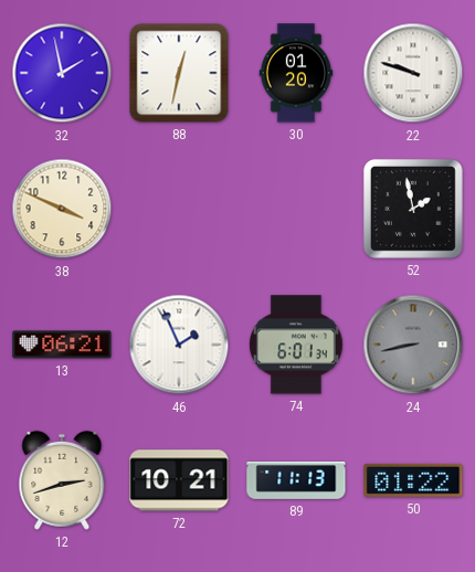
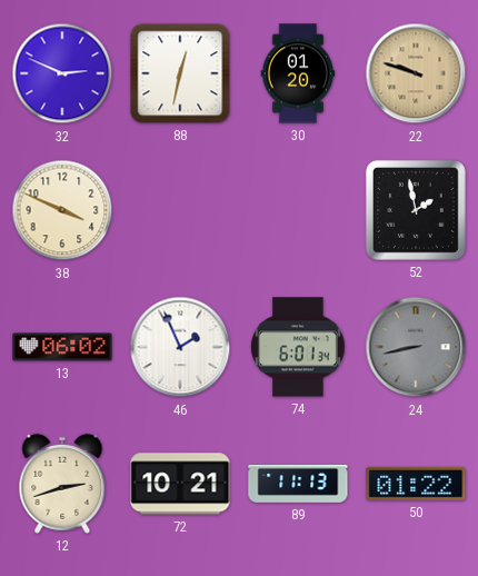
32: 1:58 -> 2:49 (62, 73)
22 dial: white -> champagne (416, 73)
13: 06:21 -> 06:02 (62, 347)
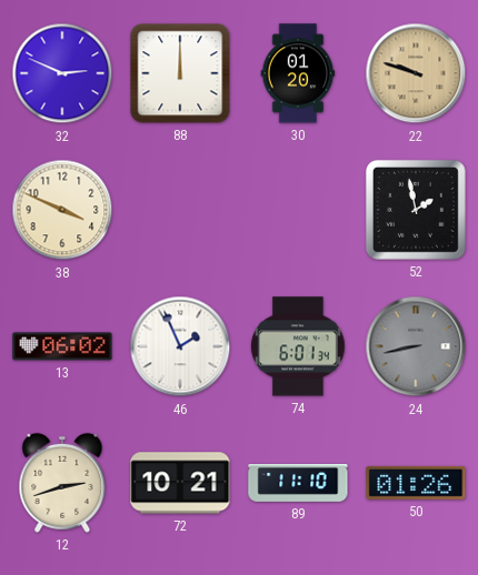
88: 12:32 -> 12:00 (180, 73)
89: 11:13 -> 11:10 (298, 484)
50: 01:22 -> 01:26 (416, 483)
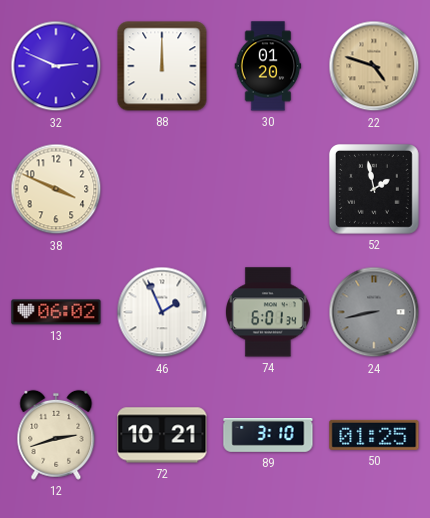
22: 9:48 -> 4:48 (374, 66)
89: 11:10 -> 3:10 (268, 436)
50: 01:26 -> 01:25 (374, 435)
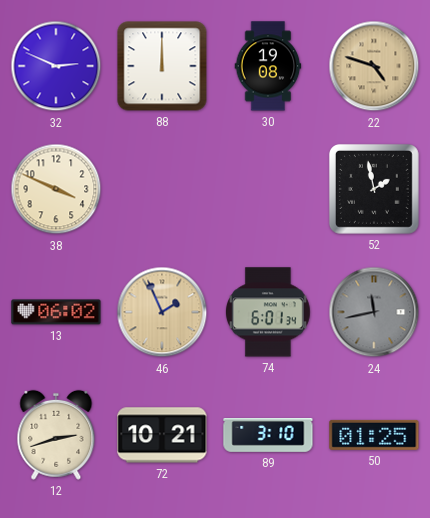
30: 01:20 -> 19:08 (268, 66)
46 dial: white -> champagne (162, 312)
24: 8:43 -> 11:43 (374, 312)
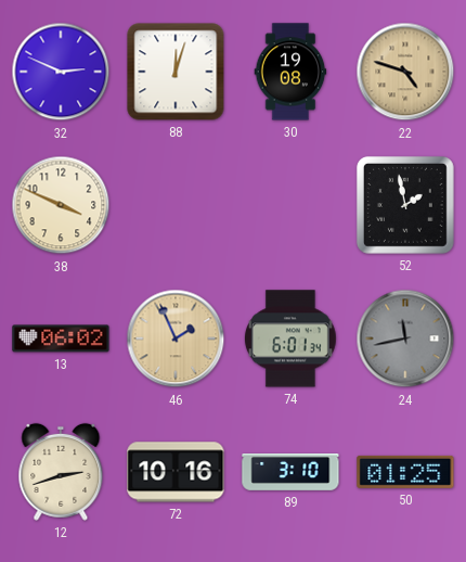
88: 12:00 -> 12:03 (176, 72)
72: 10:21 -> 10:16 (176, 472)
